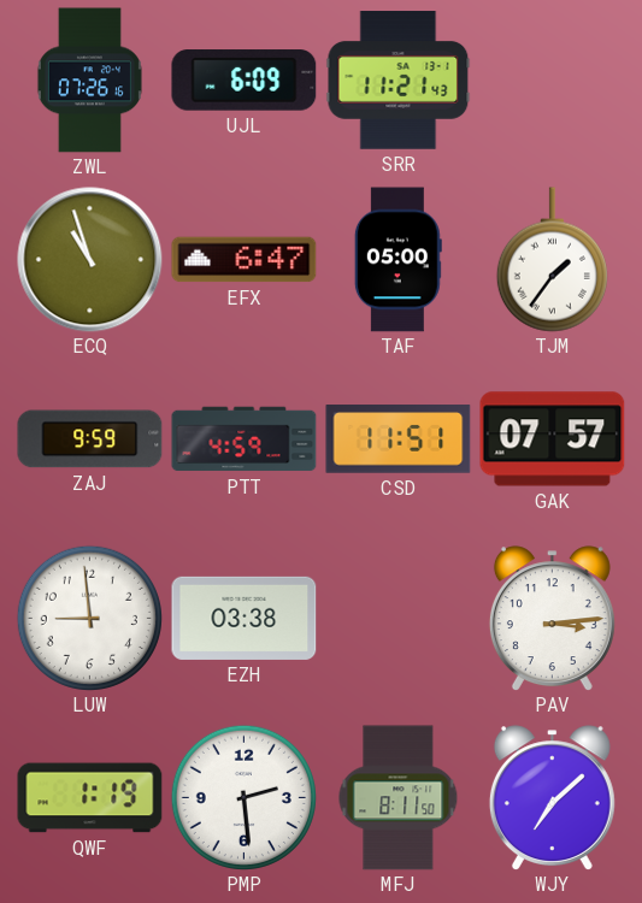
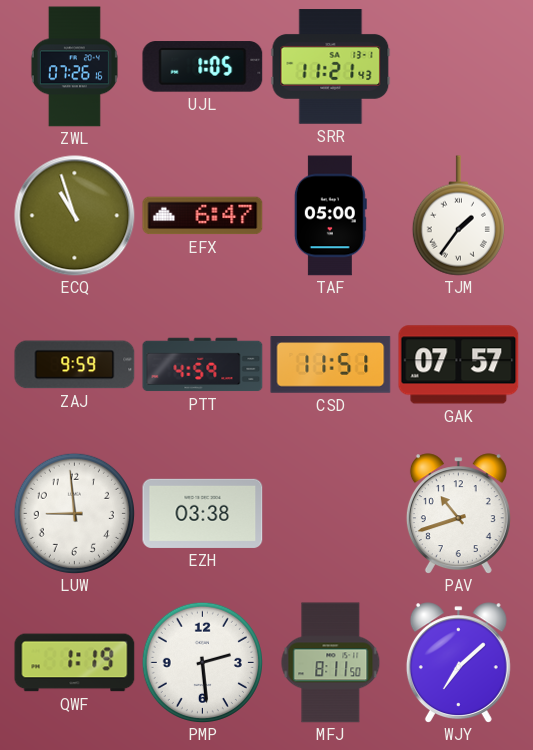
UJL: 6:09 -> 1:05 (203, 67)
PAV: 3:14 -> 10:42 (458, 513)
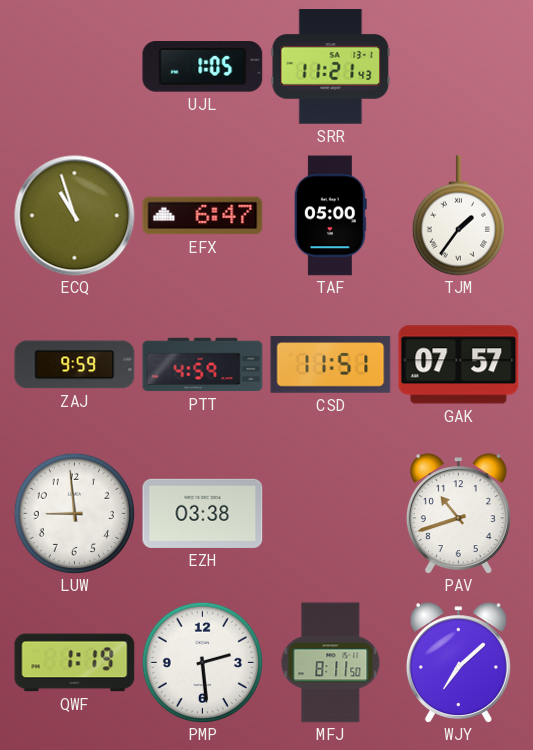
ZWL: 07:26 -> none (74, 67)
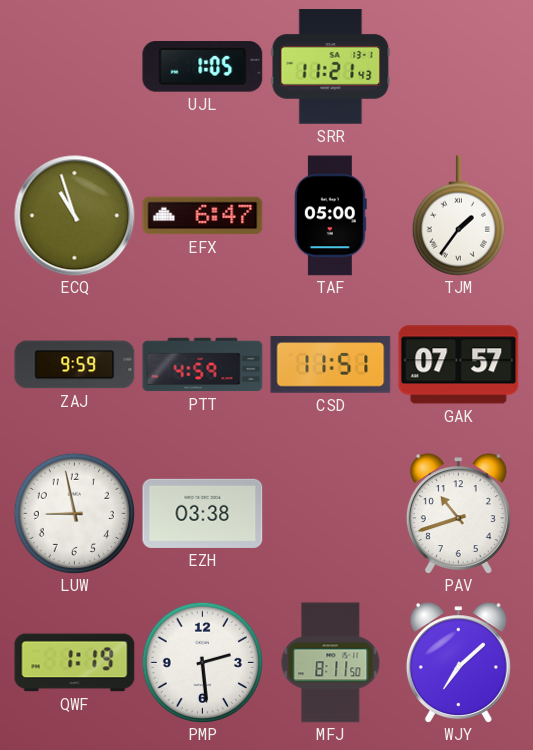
LUW: 8:59 -> 8:58 (74, 513)
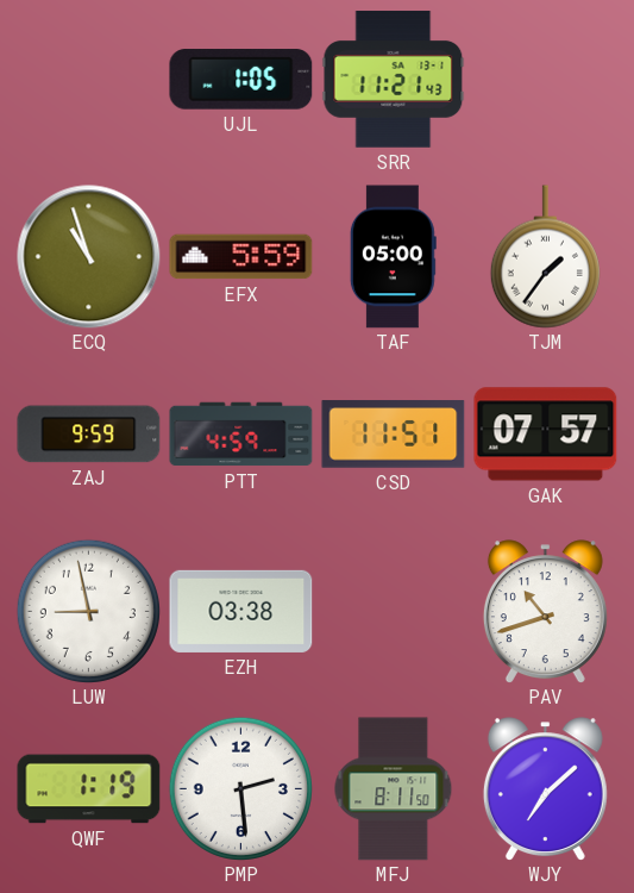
EFX: 6:47 -> 5:59 (241, 257)
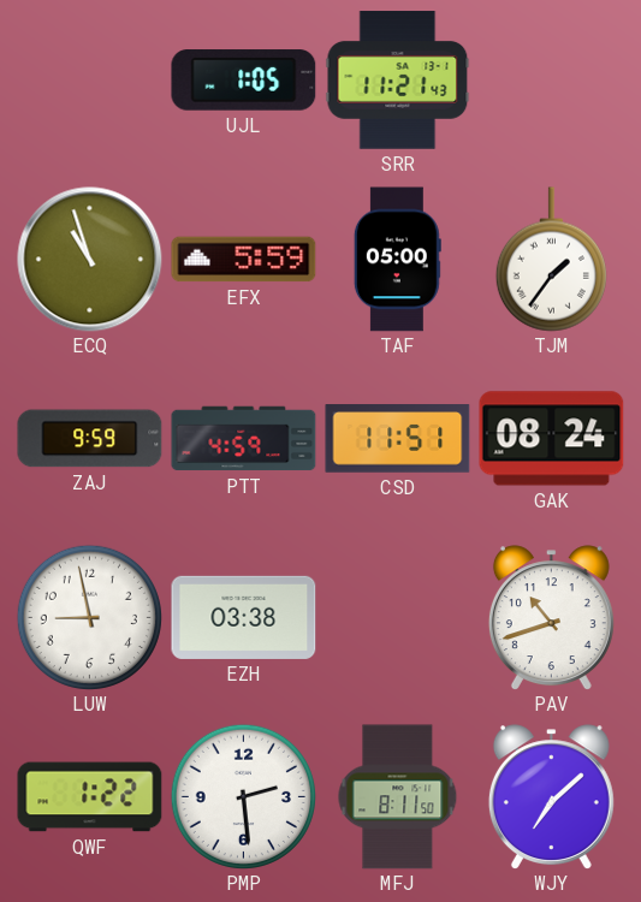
GAK: 07:57 -> 08:24 (552, 439)
QWF: 1:19 -> 1:22 (90, 797)
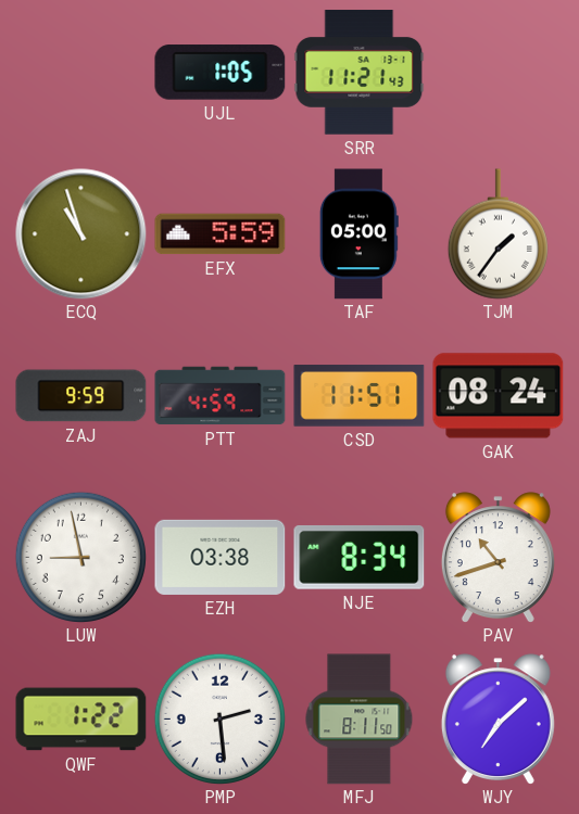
NJE: none -> 8:34 (360, 558)
